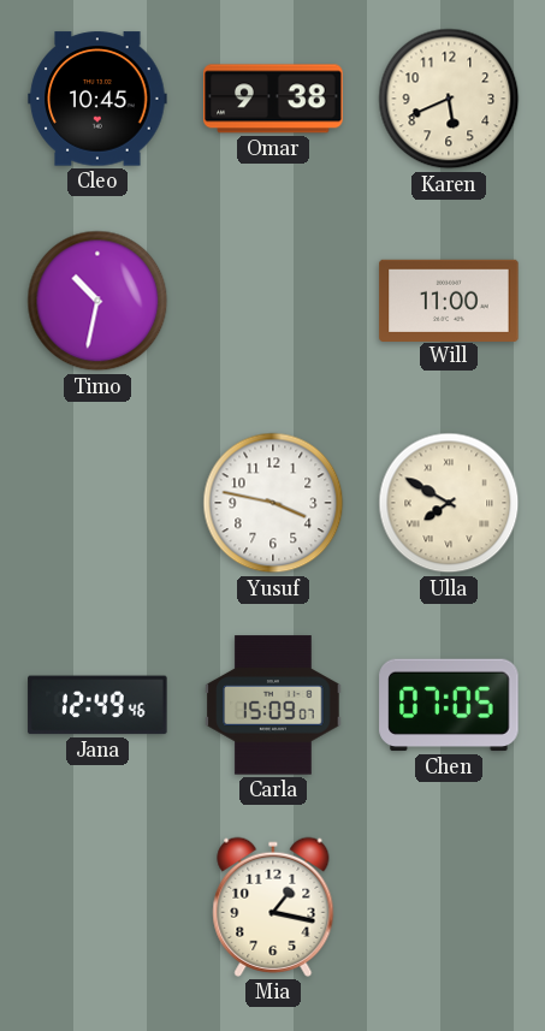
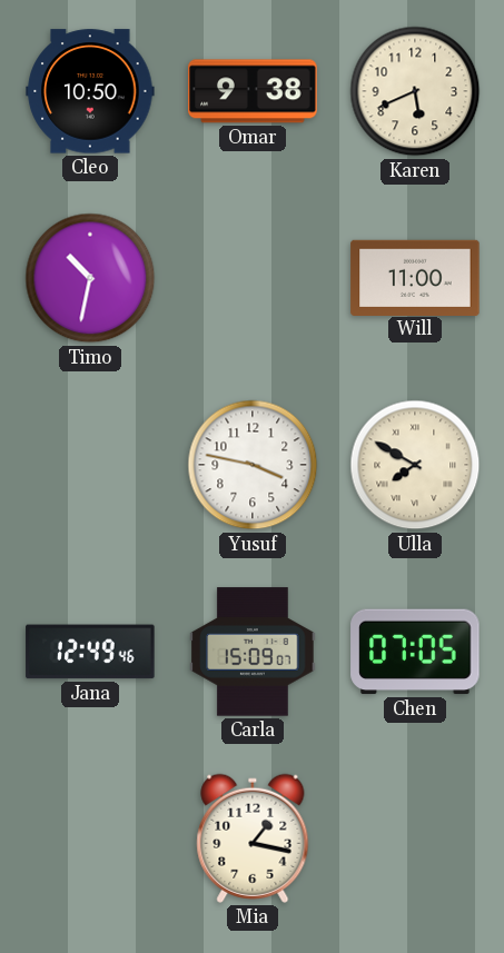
Cleo: 10:45 -> 10:50 (90, 91)
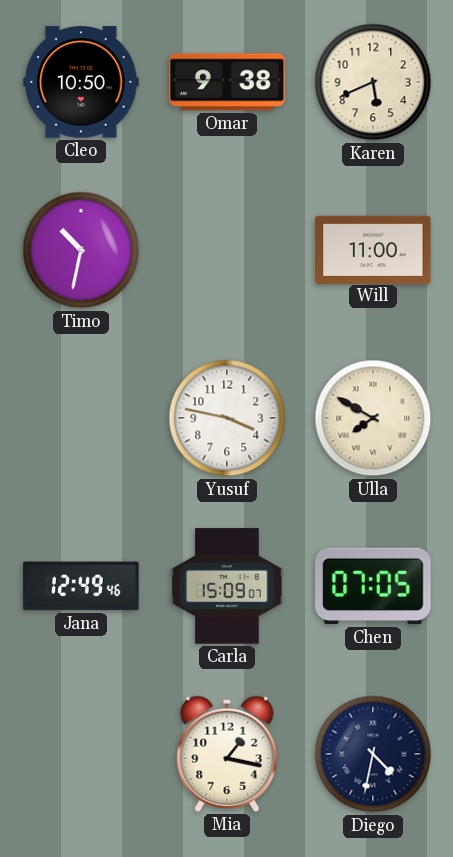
Diego: none -> 4:32 (373, 754)
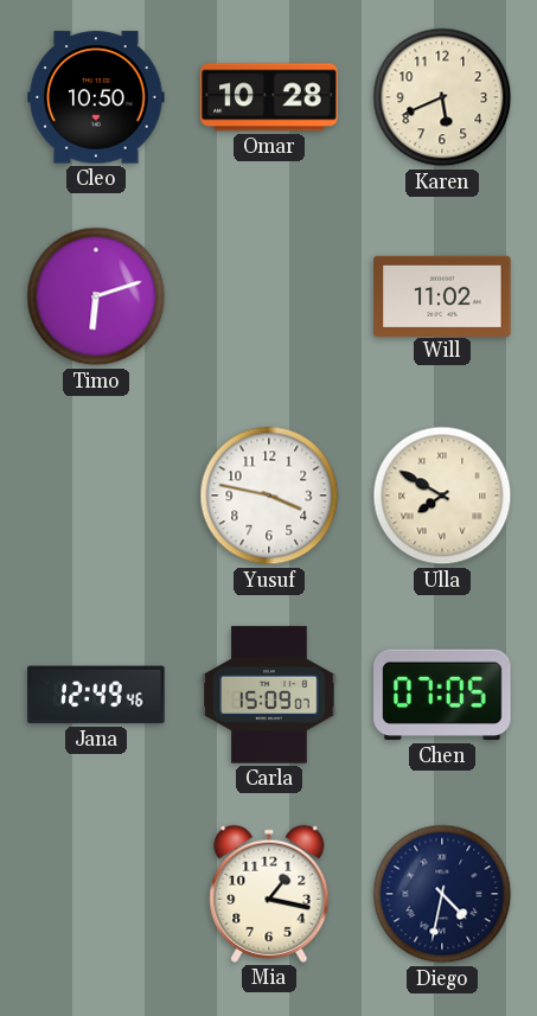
Omar: 9:38 -> 10:28 (269, 97)
Timo: 10:32 -> 6:12 (96, 296)
Will: 11:00 -> 11:02 (442, 295)
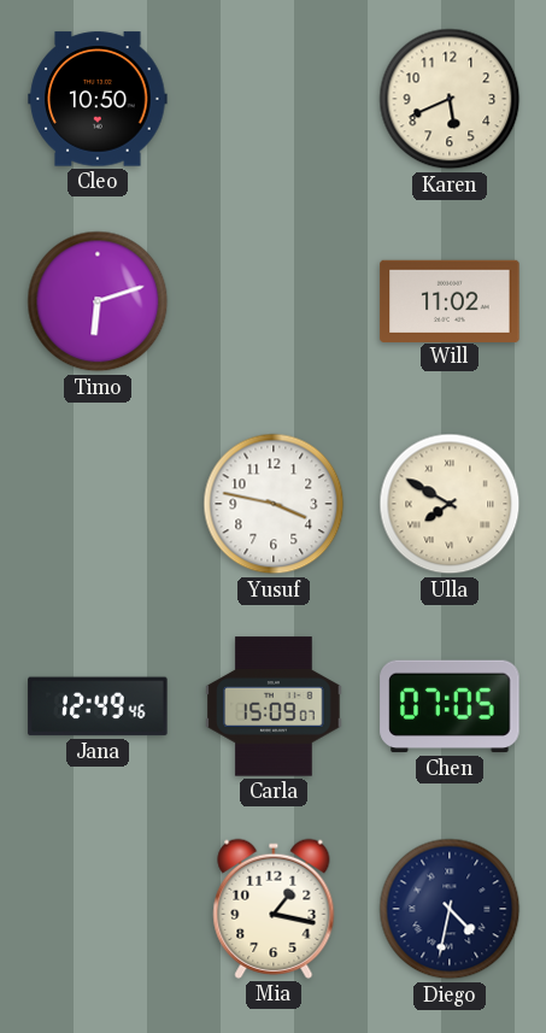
Omar: 10:28 -> none (269, 97)
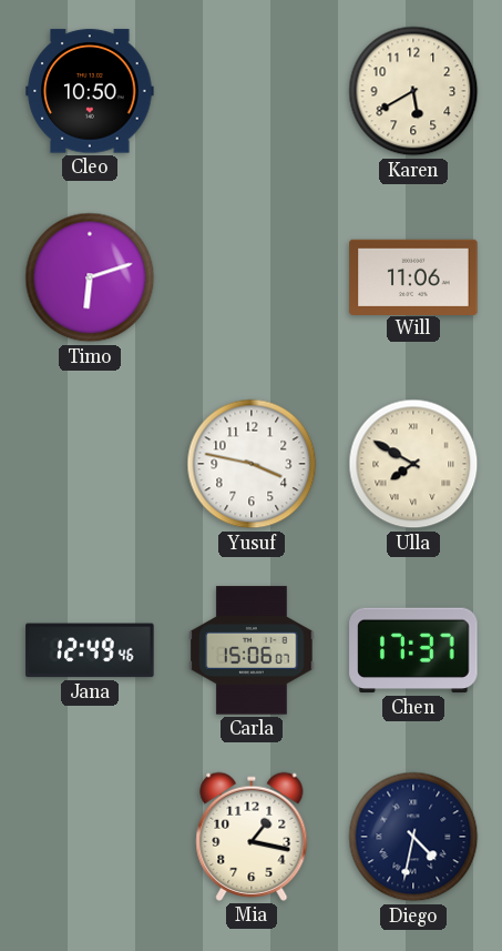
Karen: 5:41 -> 5:40 (413, 91)
Will: 11:02 -> 11:06 (413, 276)
Carla: 15:09 -> 15:06 (252, 650)
Chen: 07:05 -> 17:37 (413, 650)
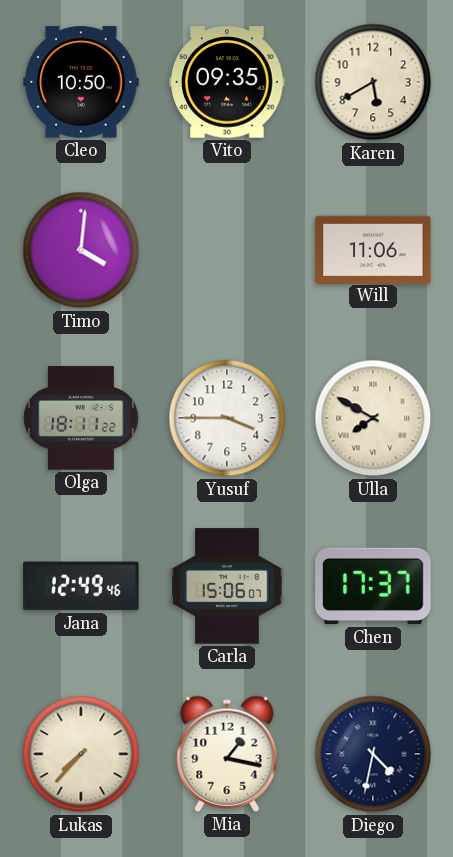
Vito: none -> 09:35 (227, 82)
Timo: 6:12 -> 4:01 (81, 250)
Olga: none -> 18:11 (81, 418)
Yusuf: 3:47 -> 3:45 (227, 418)
Lukas: none -> 7:37 (81, 754)
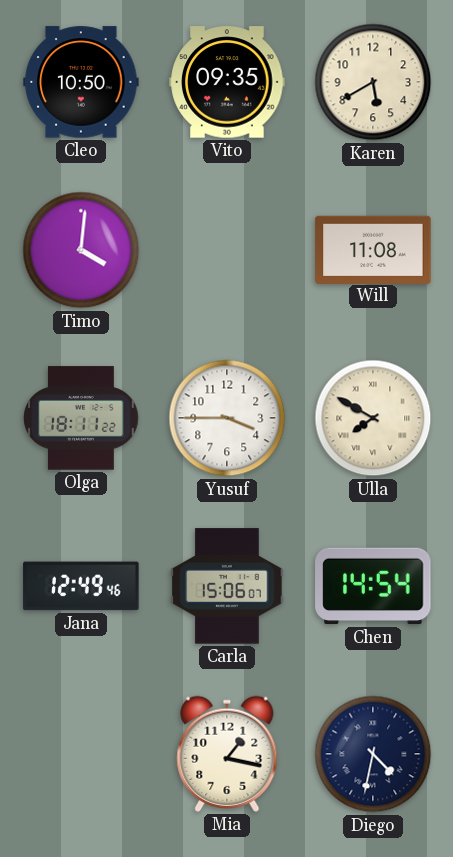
Will: 11:06 -> 11:08 (373, 249)
Chen: 17:37 -> 14:54 (373, 586)
Lukas: 7:37 -> none (81, 754)
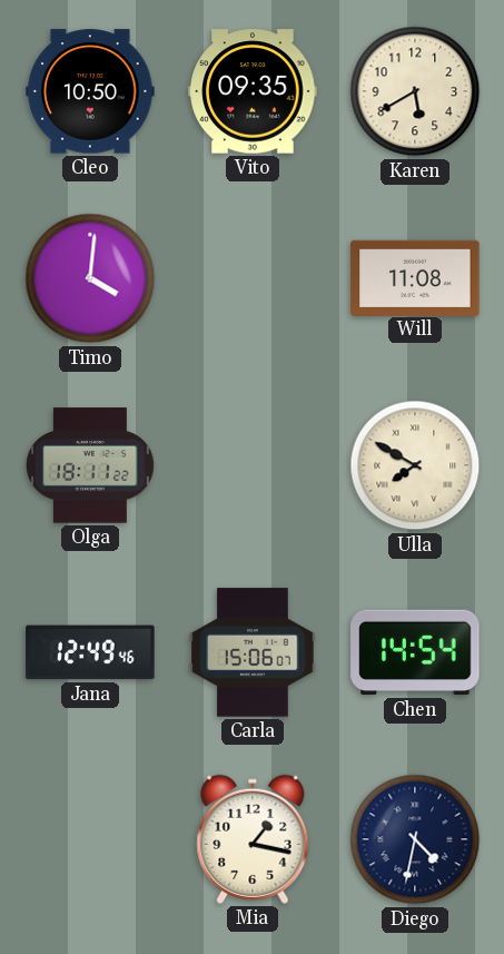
Yusuf: 3:45 -> none (227, 418)
